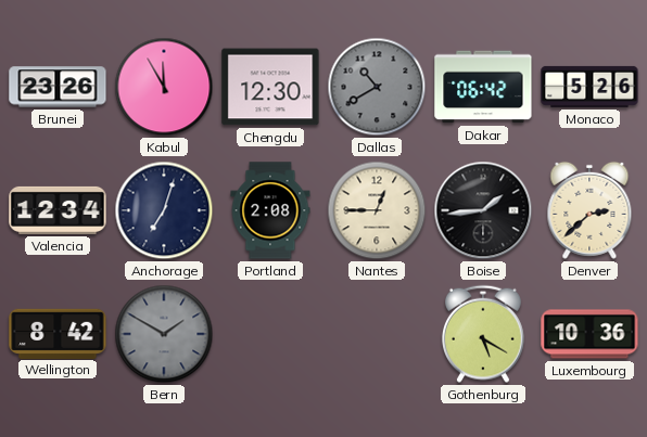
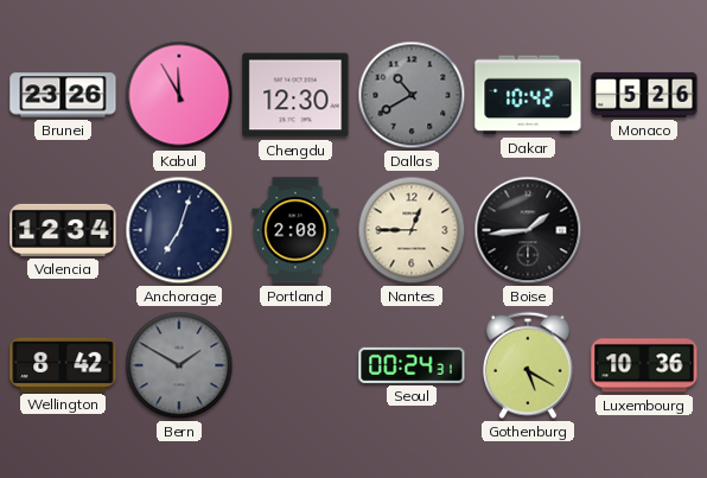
Dakar: 06:42 -> 10:42 (528, 95)
Denver: 2:38 -> none (589, 210)
Seoul: none -> 00:24 (412, 365)
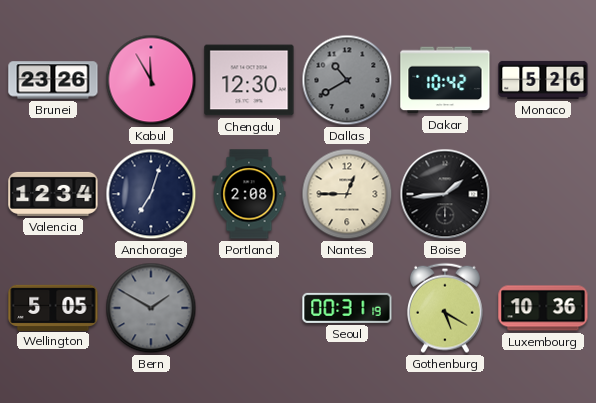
Wellington: 8:42 -> 5:05 (53, 307)
Seoul: 00:24 -> 00:31 (347, 308)
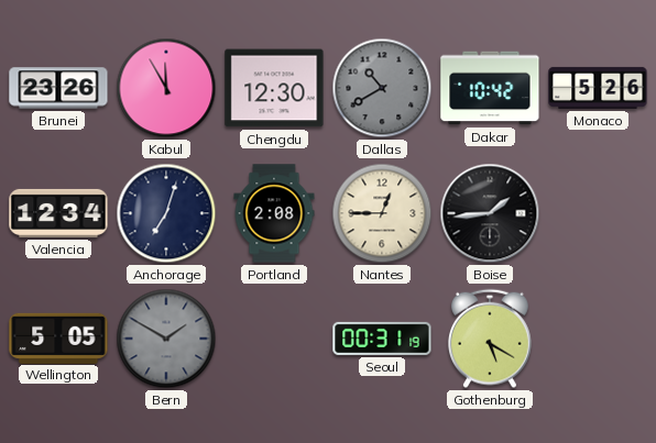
Luxembourg: 10:36 -> none (543, 308)
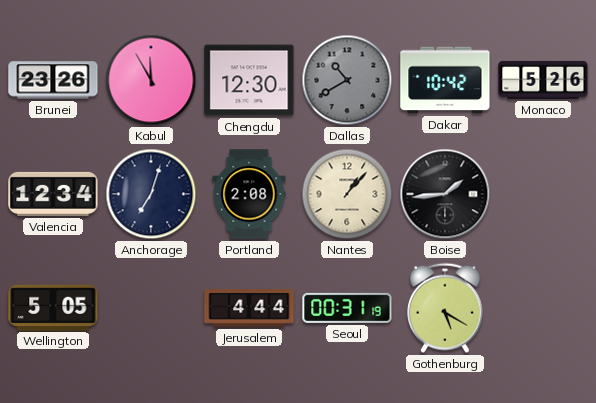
Nantes: 12:45 -> 1:07 (347, 194)
Bern: 1:50 -> none (166, 339)
Jerusalem: none -> 4:44 (249, 309)
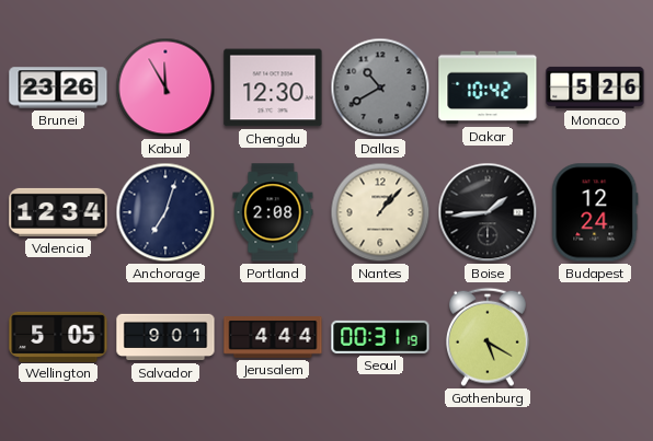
Budapest: none -> 12:24 (595, 212)
Salvador: none -> 9:01 (165, 337)
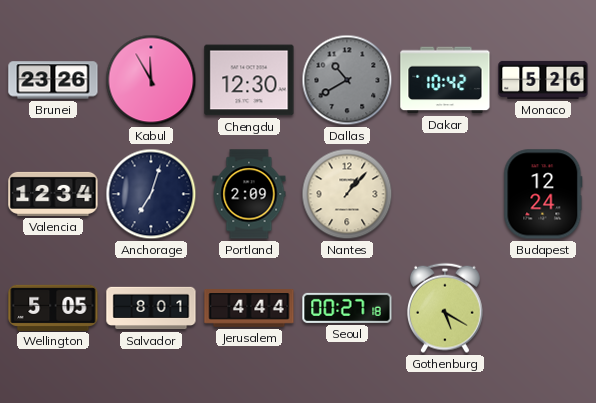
Portland: 2:08 -> 2:09 (249, 194)
Boise: 1:44 -> none (488, 212)
Salvador: 9:01 -> 8:01 (151, 308)
Seoul: 00:31 -> 00:27 (347, 308)
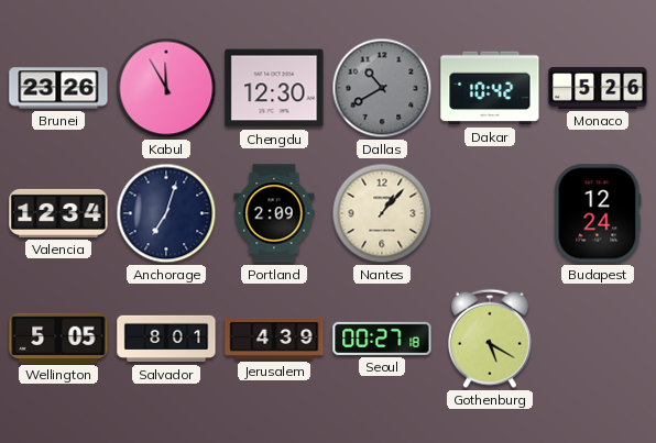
Jerusalem: 4:44 -> 4:39 (274, 340)
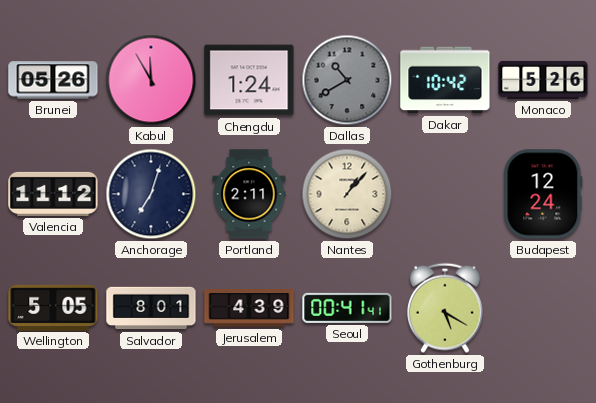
Brunei: 23:26 -> 05:26 (53, 80)
Chengdu: 12:30 -> 1:24 (249, 80)
Valencia: 12:34 -> 11:12 (53, 194)
Portland: 2:09 -> 2:11 (249, 194)
Seoul: 00:27 -> 00:41 (347, 308)
